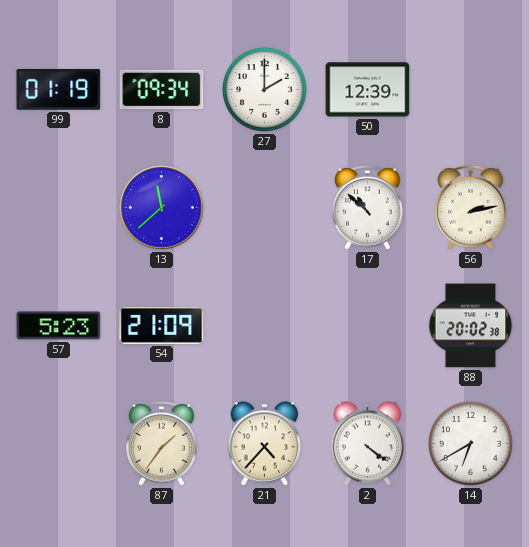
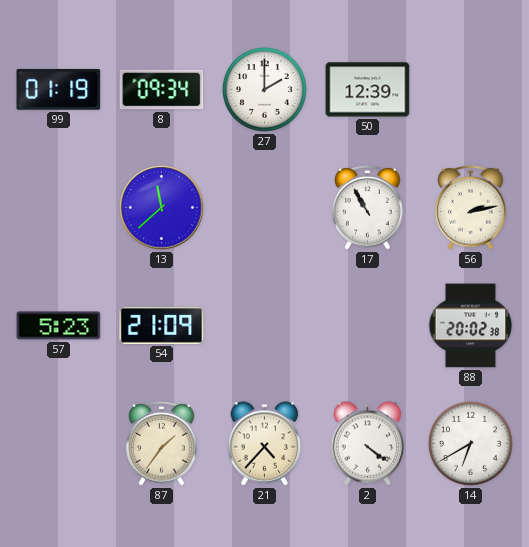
17: 10:52 -> 10:55 (368, 208)
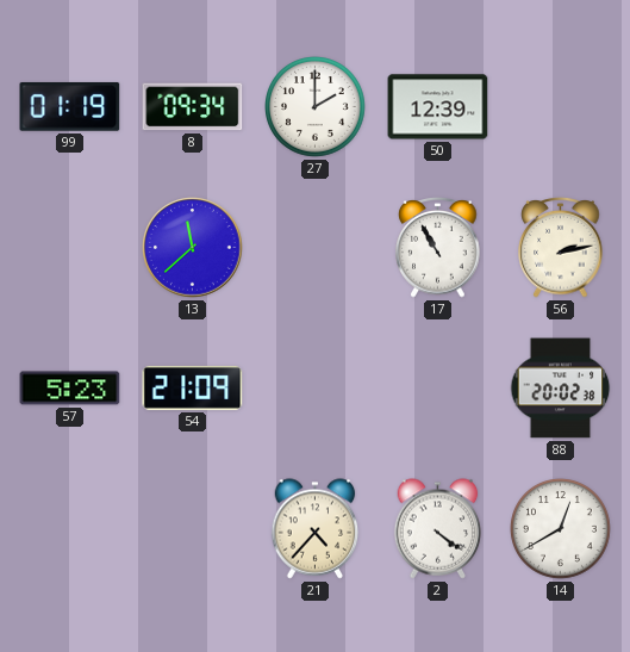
87: 1:36 -> none (162, 444)
14: 6:40 -> 12:40 (561, 529)
